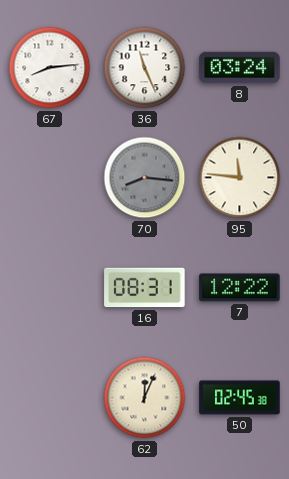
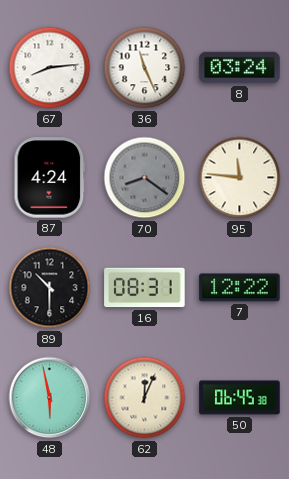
87: none -> 4:24 (50, 178)
70: 8:16 -> 8:21 (145, 178)
89: none -> 10:30 (50, 288)
48: none -> 5:58 (50, 398)
50: 02:45 -> 06:45 (240, 398)
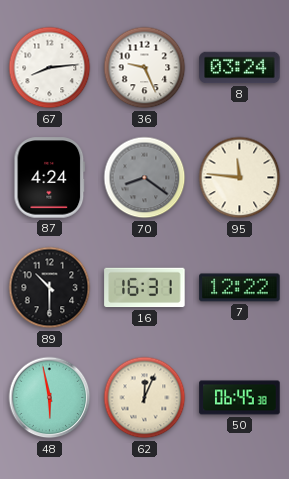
36: 11:26 -> 9:26 (145, 68)
16: 08:31 -> 16:31 (145, 288)
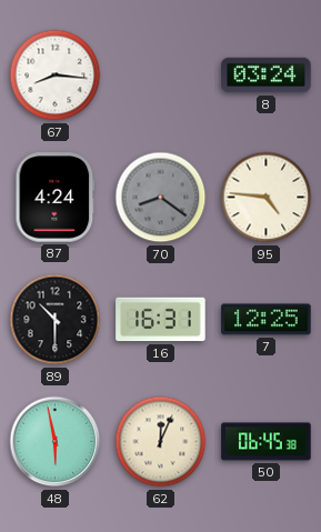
67: 8:14 -> 8:16 (56, 76)
36: 9:26 -> none (145, 68)
95: 11:46 -> 4:46 (267, 198)
7: 12:22 -> 12:25 (267, 320)
